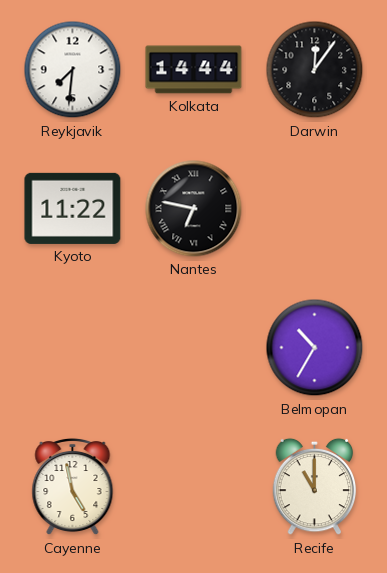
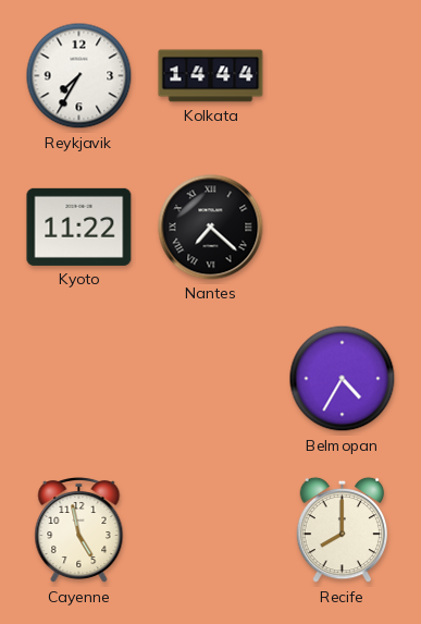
Reykjavik: 7:31 -> 7:35 (79, 76)
Darwin: 12:06 -> none (315, 70)
Nantes: 6:47 -> 7:22 (211, 228)
Belmopan: 10:35 -> 4:35 (343, 379)
Recife: 11:00 -> 8:00 (343, 530)
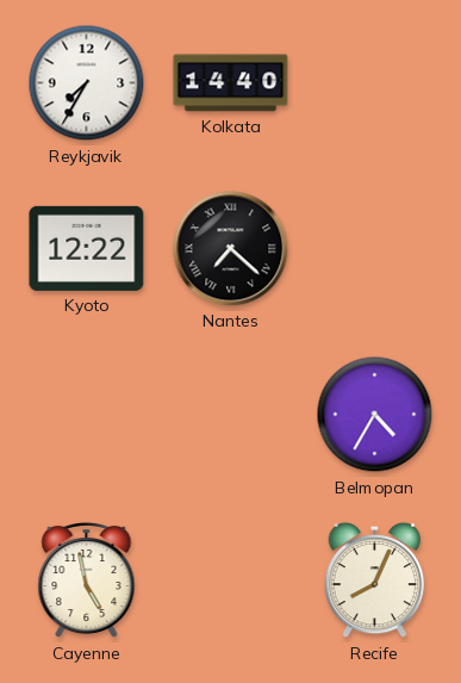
Kolkata: 14:44 -> 14:40 (231, 83)
Kyoto: 11:22 -> 12:22 (87, 248)
Recife: 8:00 -> 8:04 (375, 580)
